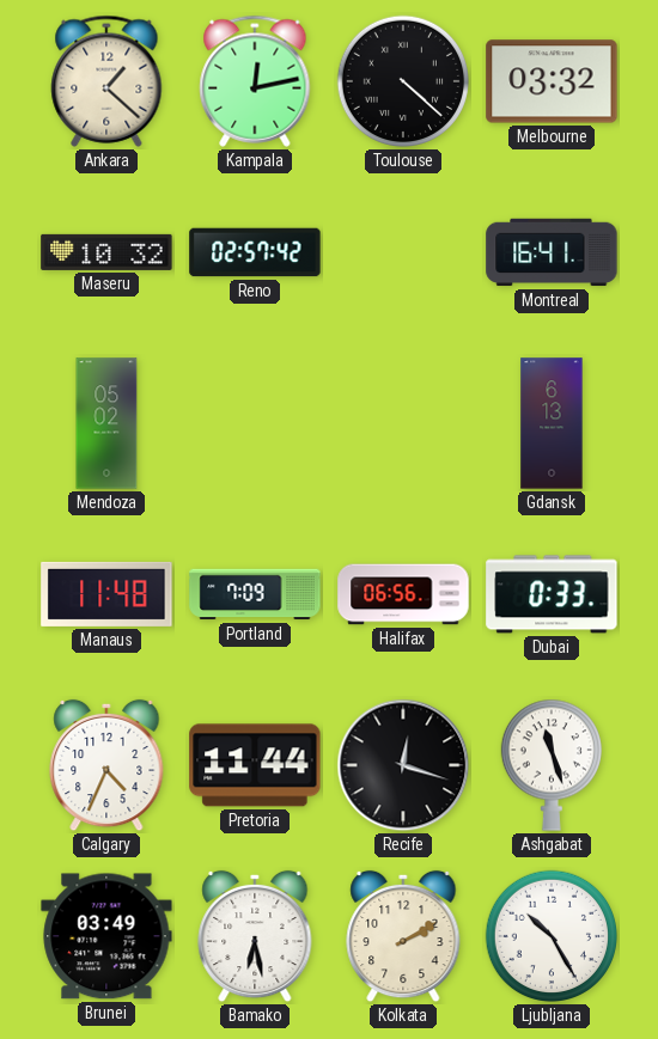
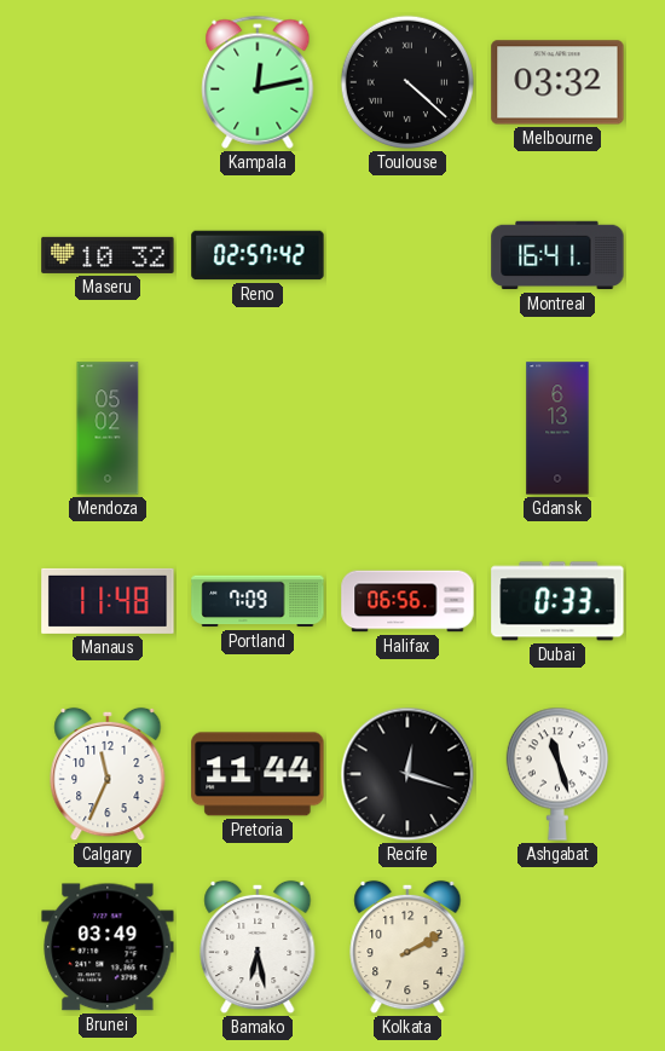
Ankara: 1:22 -> none (106, 81)
Calgary: 4:34 -> 11:34 (108, 774)
Ljubljana: 10:25 -> none (552, 936)
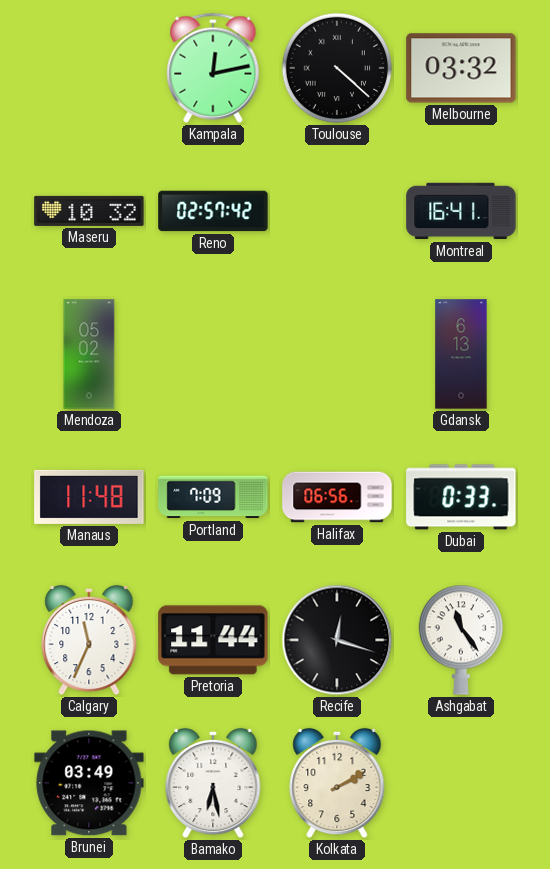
Ashgabat: 11:27 -> 11:24 (461, 640)
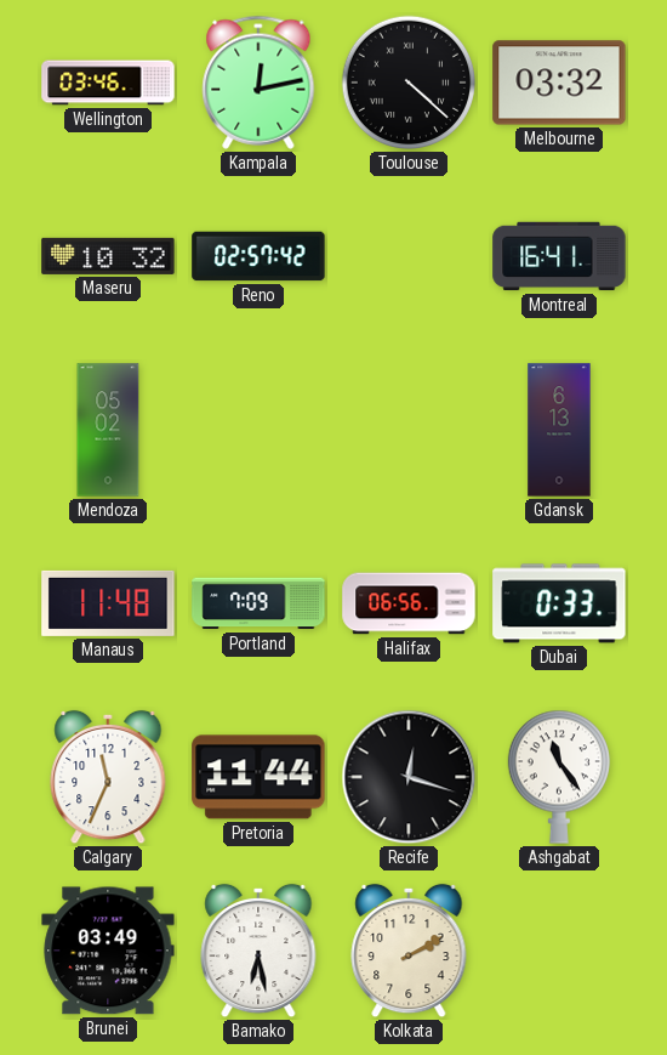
Wellington: none -> 03:46 (108, 83)
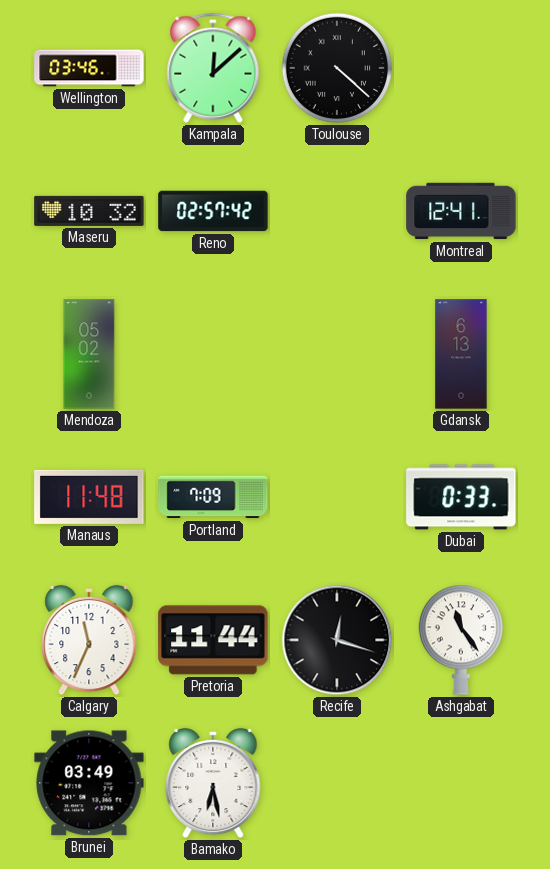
Kampala: 12:13 -> 12:08 (213, 68)
Melbourne: 03:32 -> none (559, 83)
Montreal: 16:41 -> 12:41 (461, 211)
Halifax: 06:56 -> none (409, 603)
Kolkata: 2:10 -> none (409, 951)
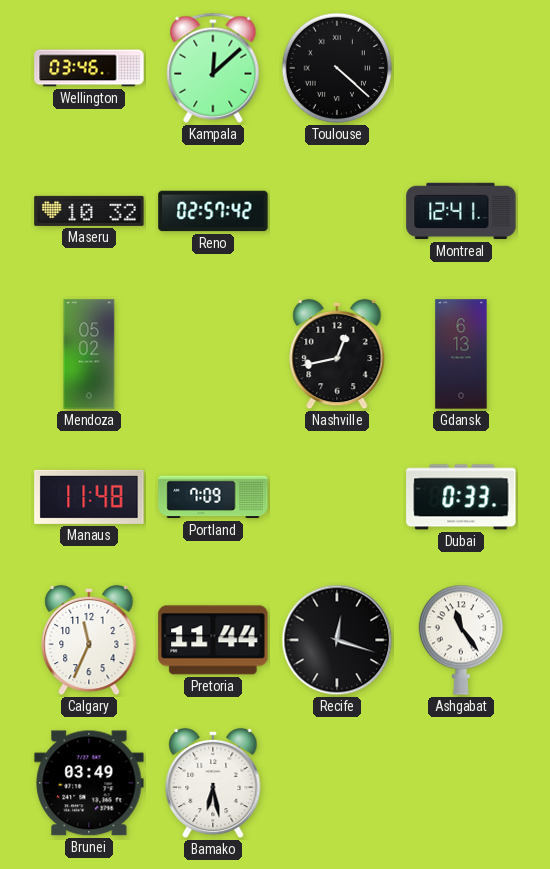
Nashville: none -> 12:43 (337, 354)
